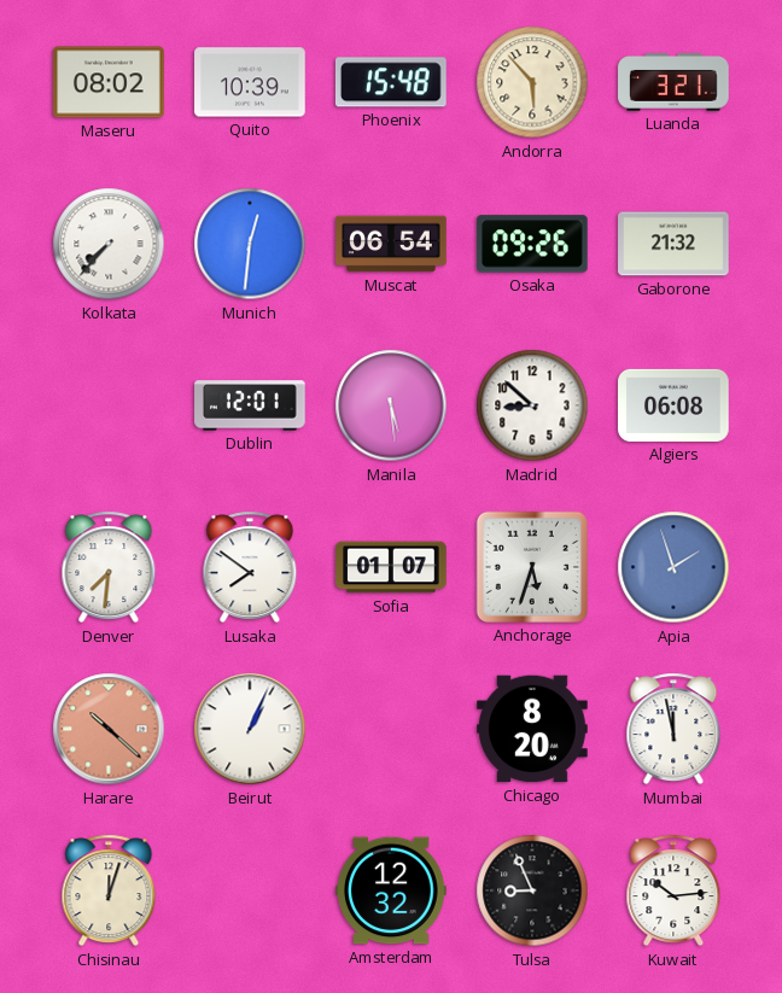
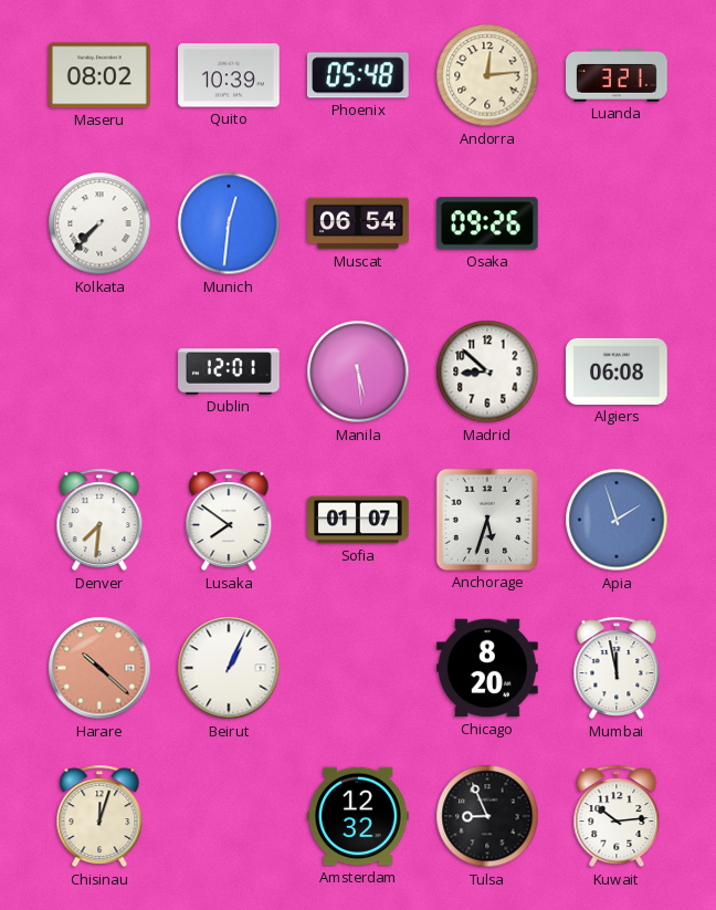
Phoenix: 15:48 -> 05:48 (358, 75)
Andorra: 5:53 -> 12:14 (487, 75)
Gaborone: 21:32 -> none (673, 244)
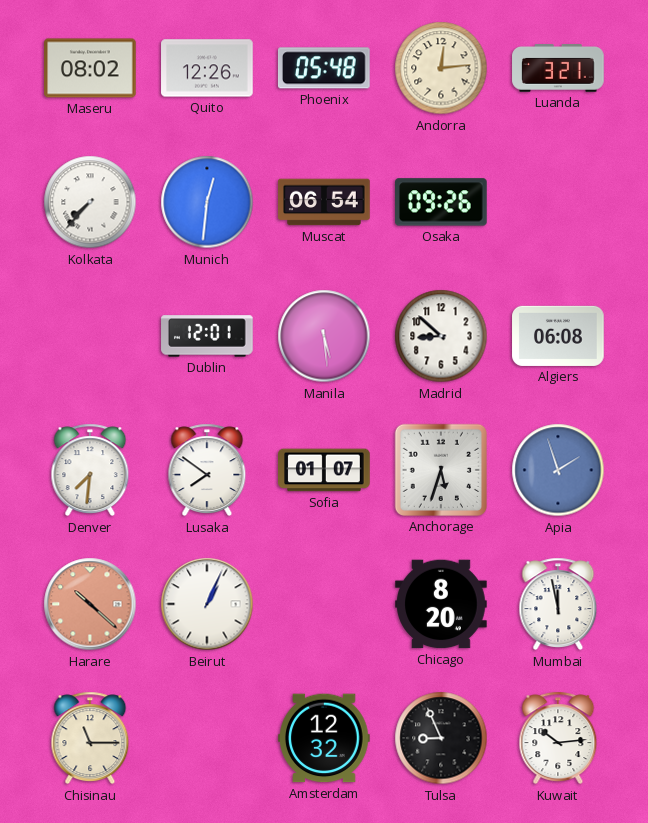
Quito: 10:39 -> 12:26 (207, 68)
Chisinau: 12:03 -> 11:15 (90, 738)
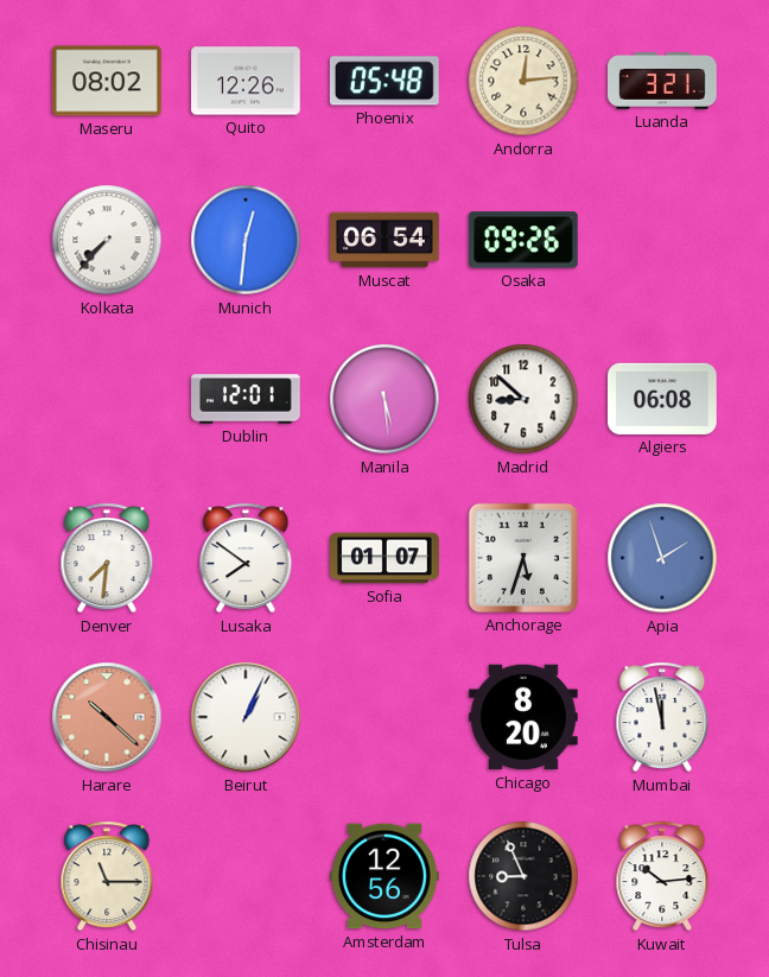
Amsterdam: 12:32 -> 12:56 (384, 876)
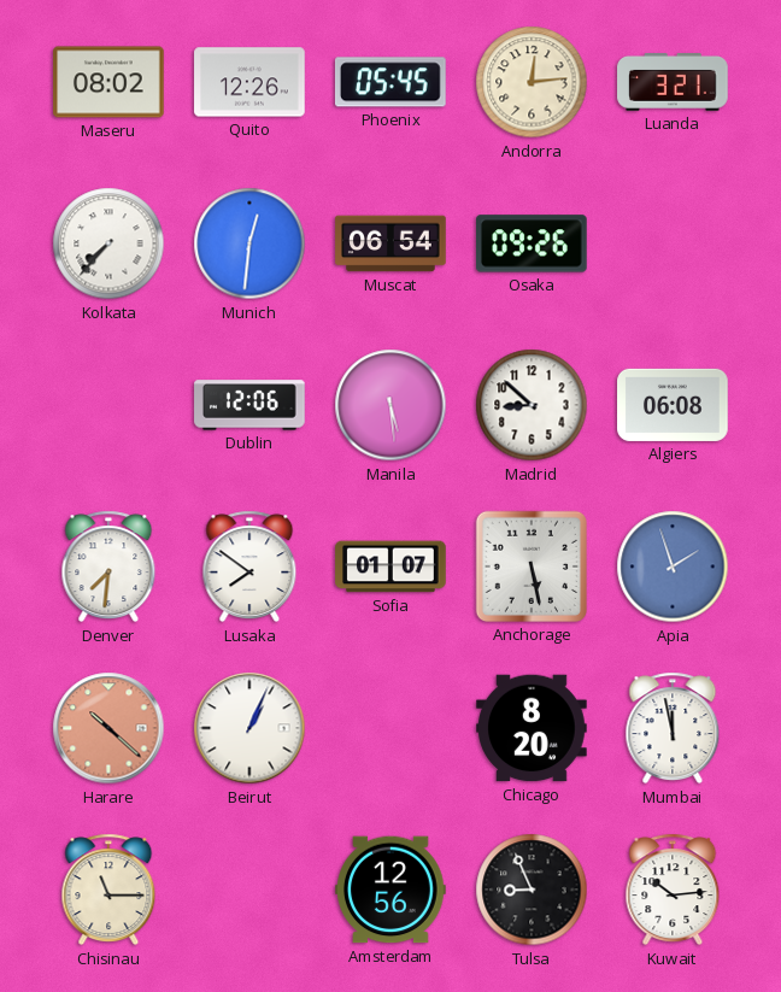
Phoenix: 05:48 -> 05:45 (390, 82)
Dublin: 12:01 -> 12:06 (249, 405)
Anchorage: 5:33 -> 5:28 (532, 567)
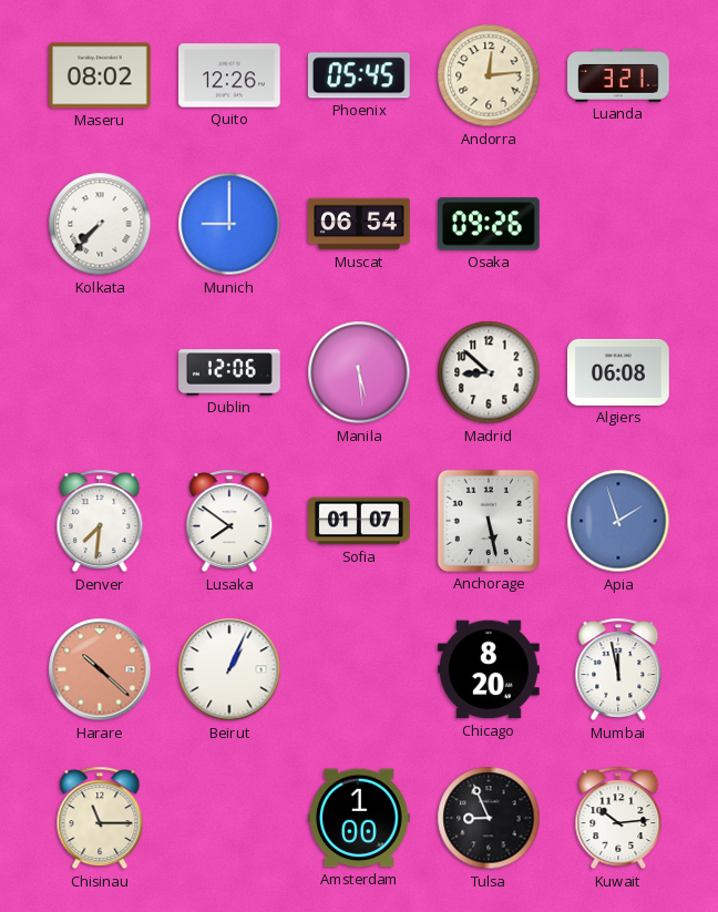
Munich: 12:31 -> 9:00 (229, 224)
Amsterdam: 12:56 -> 1:00 (359, 818)
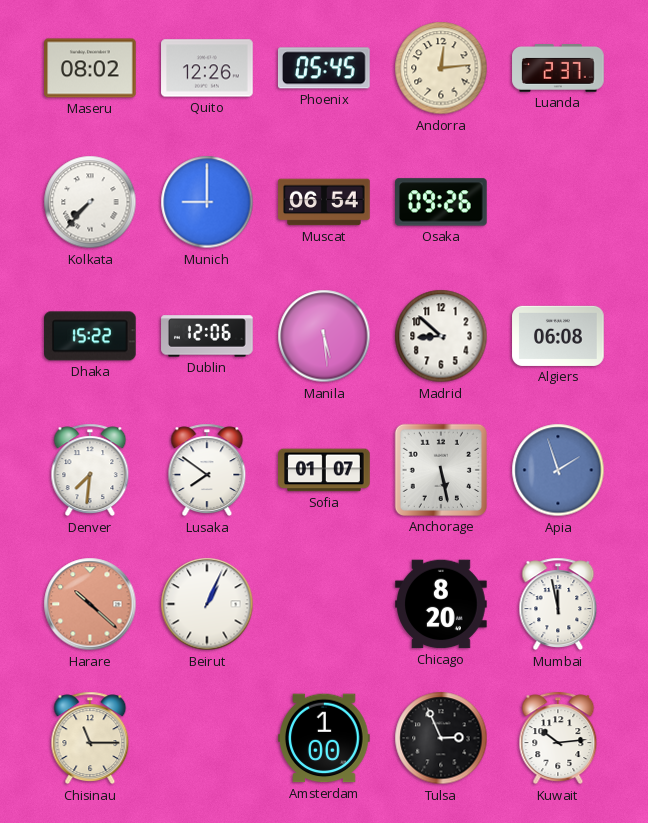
Luanda: 3:21 -> 2:37 (558, 69)
Dhaka: none -> 15:22 (91, 336)
Tulsa: 8:56 -> 2:56 (441, 738)
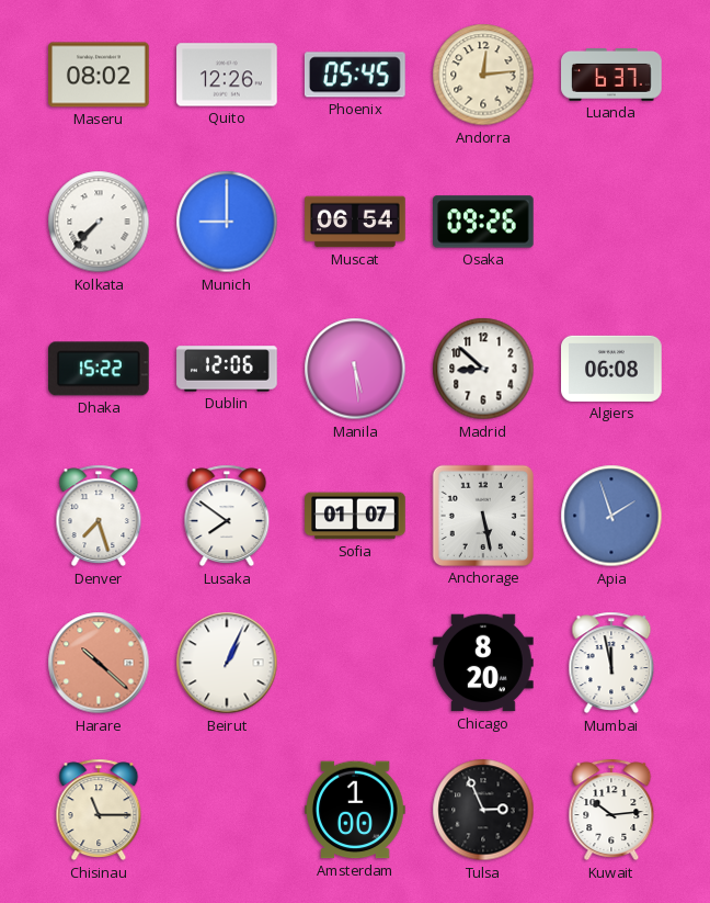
Luanda: 2:37 -> 6:37 (611, 76)
Denver: 7:31 -> 7:27 (99, 516)
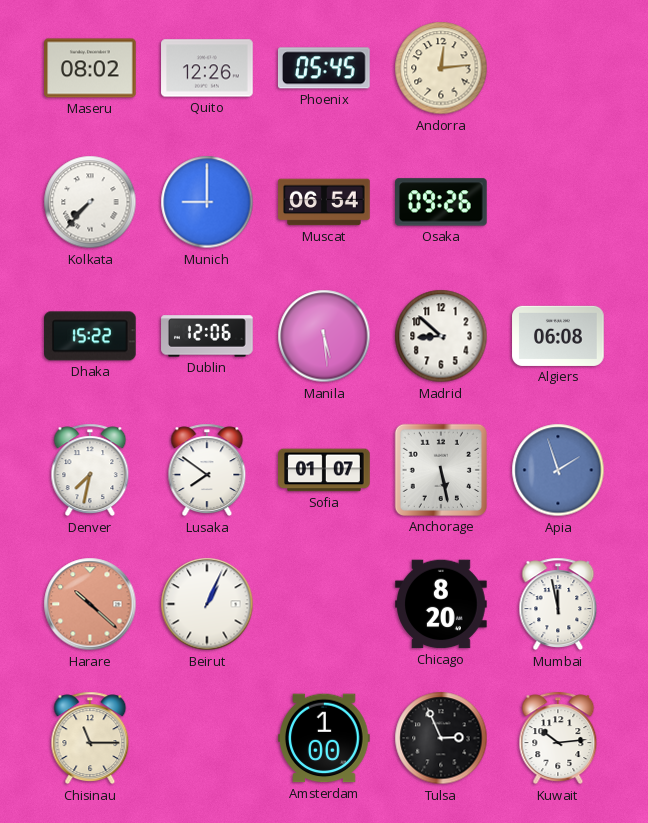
Luanda: 6:37 -> none (611, 76)
Denver: 7:27 -> 7:32 (90, 470)
